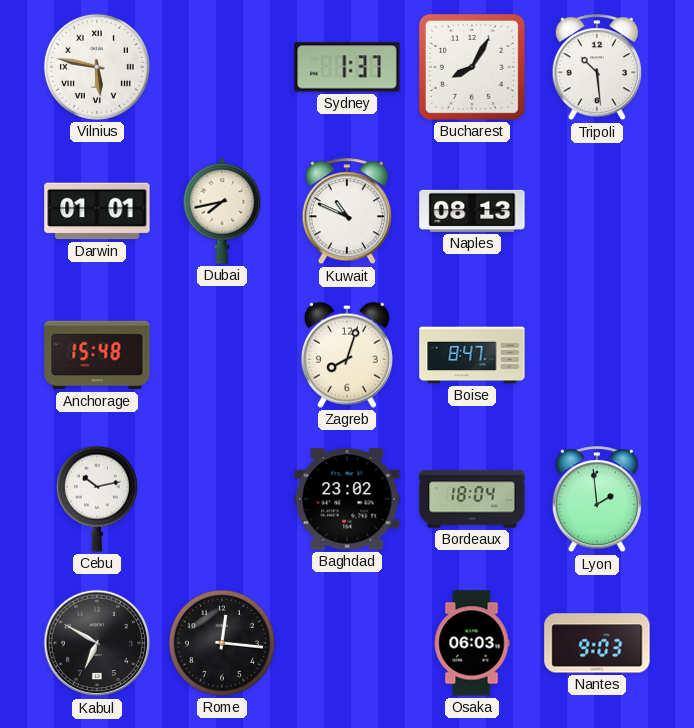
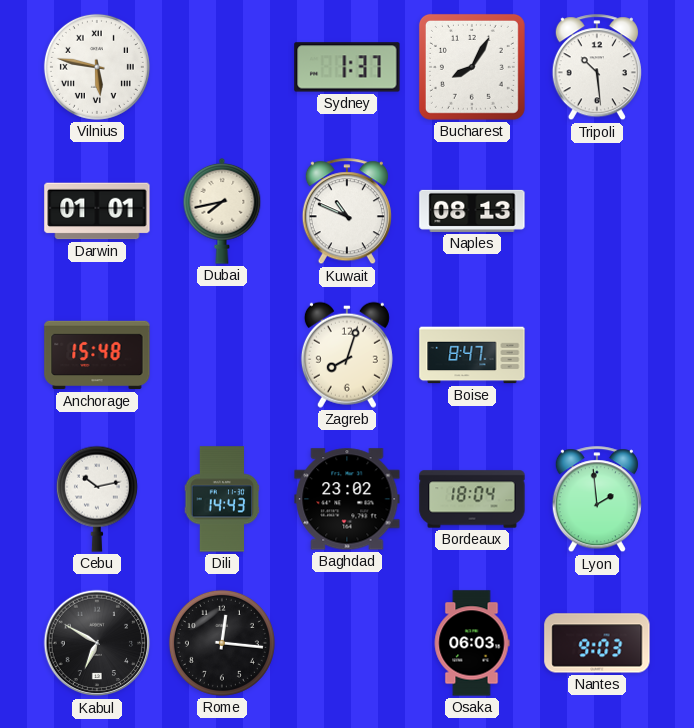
Dili: none -> 14:43 (222, 499)
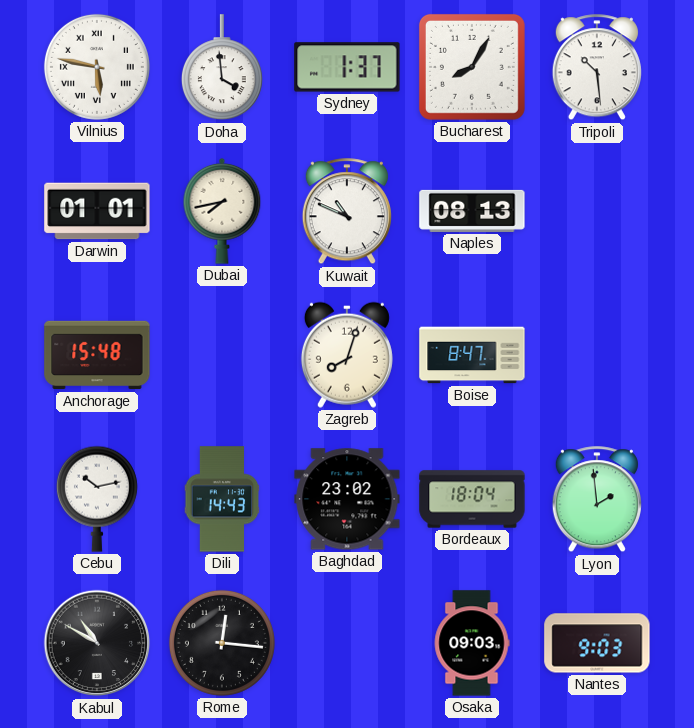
Doha: none -> 3:59 (222, 68)
Kabul: 6:50 -> 10:50 (97, 643)
Osaka: 06:03 -> 09:03 (472, 643)
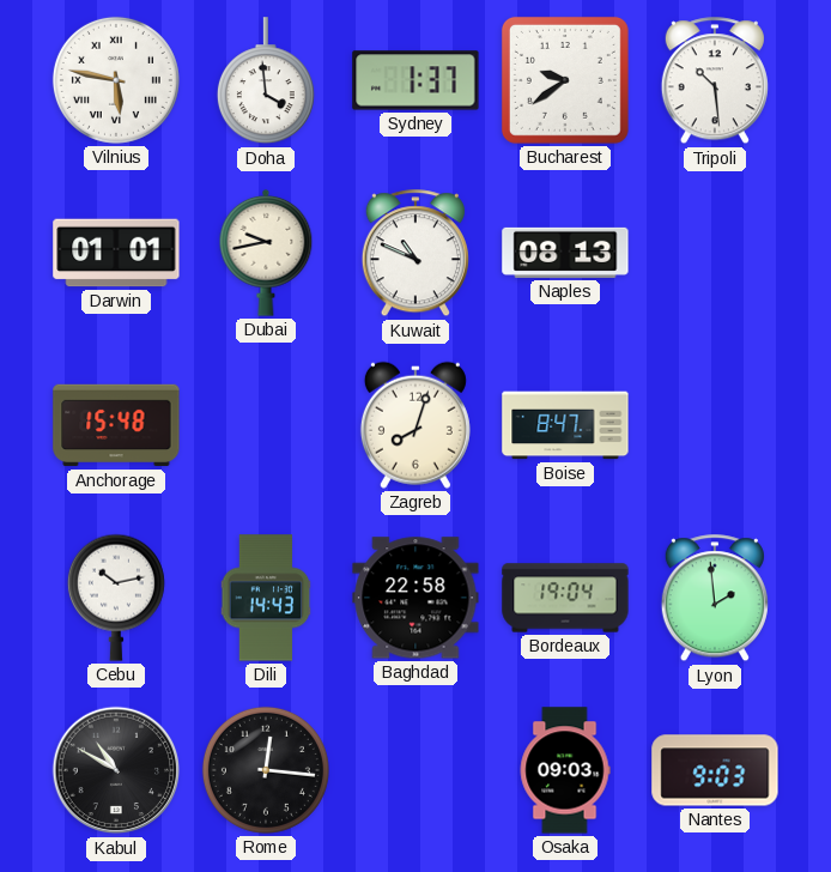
Bucharest: 8:05 -> 9:39 (565, 80)
Dubai: 7:43 -> 9:43 (266, 253)
Baghdad: 23:02 -> 22:58 (415, 598)
Bordeaux: 18:04 -> 19:04 (565, 598)
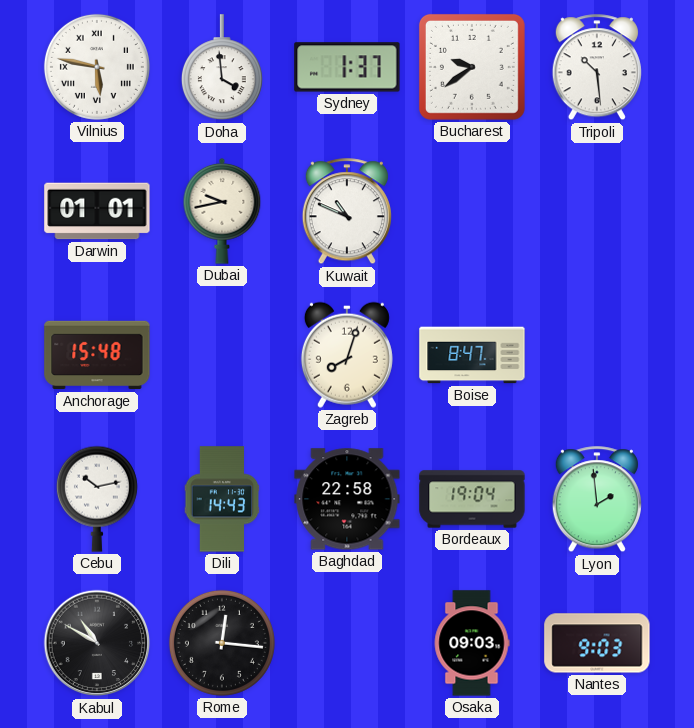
Naples: 08:13 -> none (565, 253)
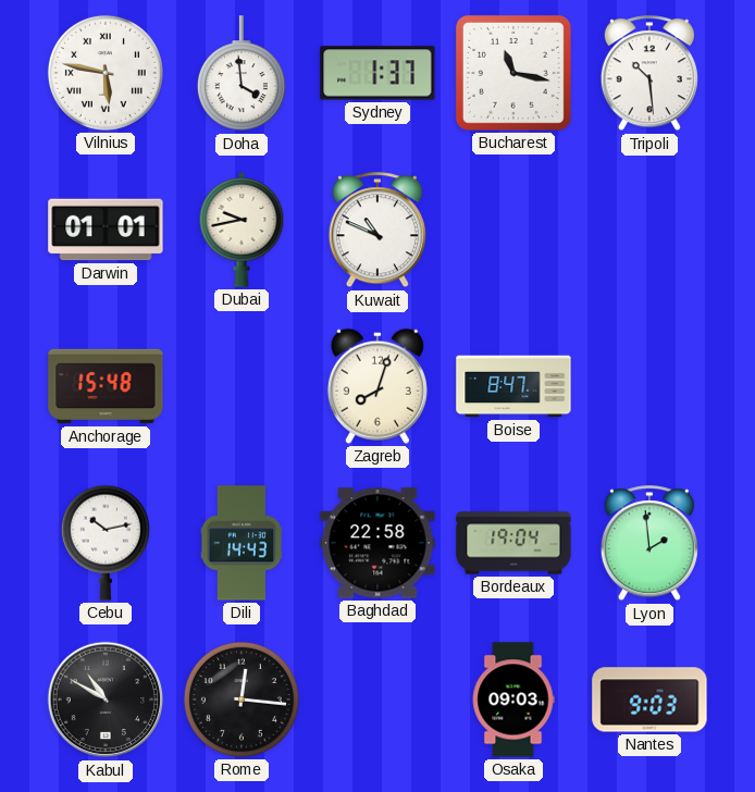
Bucharest: 9:39 -> 11:17 (513, 73)
